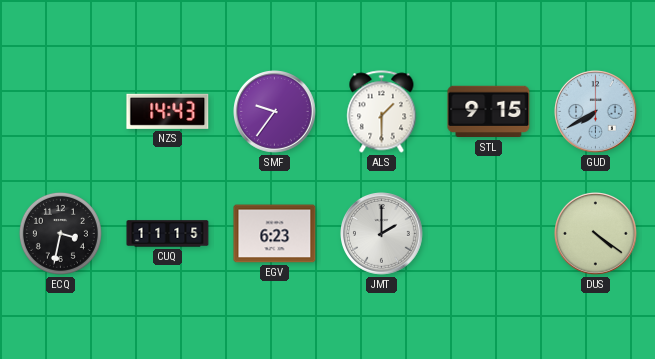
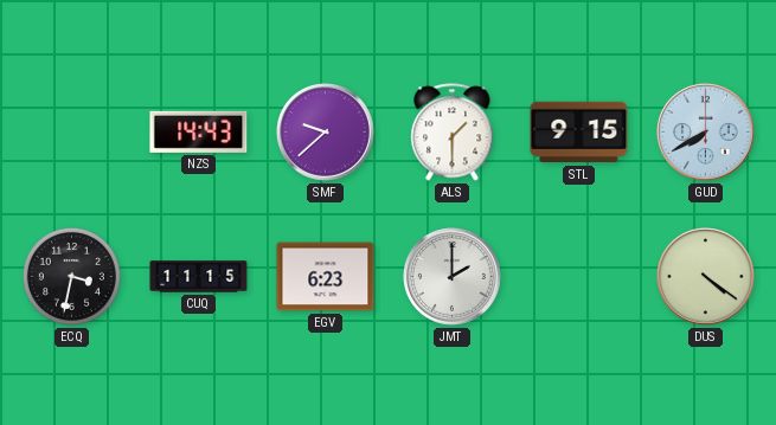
SMF: 9:36 -> 9:38 (326, 133)
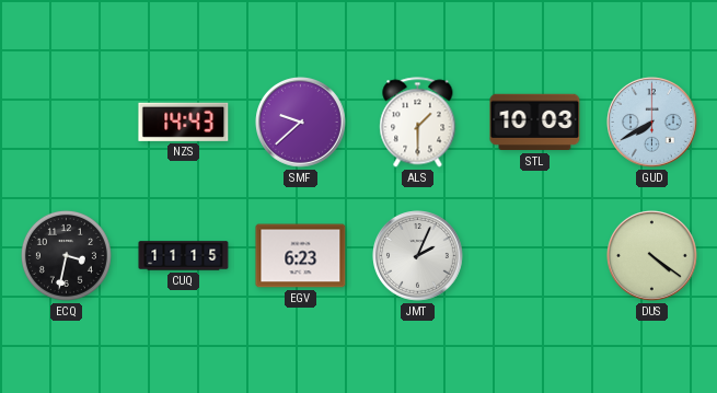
STL: 9:15 -> 10:03 (535, 123)
JMT: 2:00 -> 2:04 (418, 256)
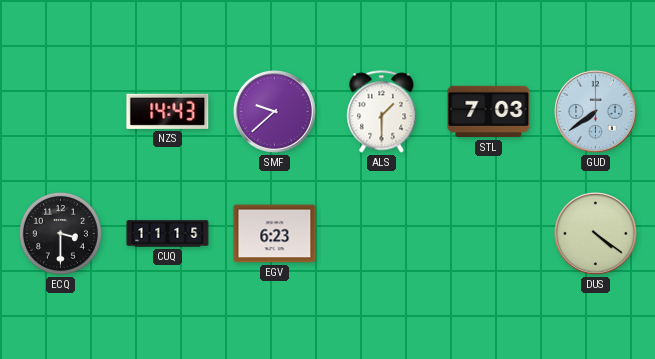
STL: 10:03 -> 7:03 (489, 112)
GUD: 7:40 -> 7:39 (596, 112)
ECQ: 3:32 -> 3:30 (60, 233)
JMT: 2:04 -> none (418, 256)
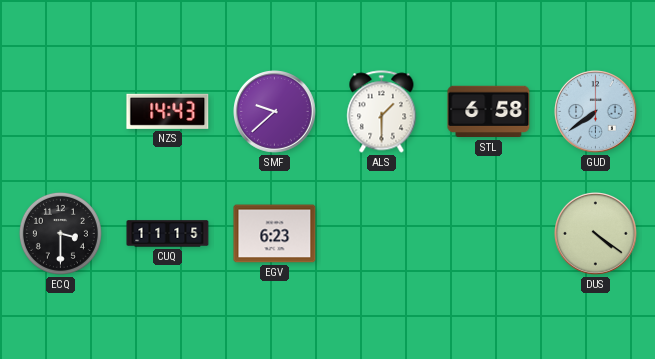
STL: 7:03 -> 6:58 (489, 112)
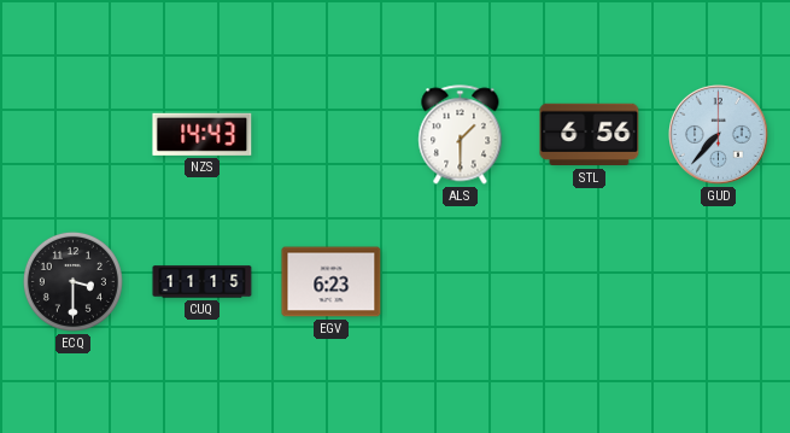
SMF: 9:38 -> none (275, 112)
STL: 6:58 -> 6:56 (590, 135)
GUD: 7:39 -> 7:37 (719, 135)
DUS: 4:21 -> none (596, 234)
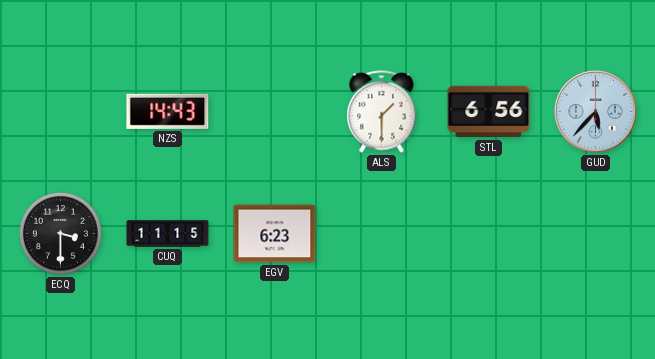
GUD: 7:37 -> 5:37 (596, 112)
